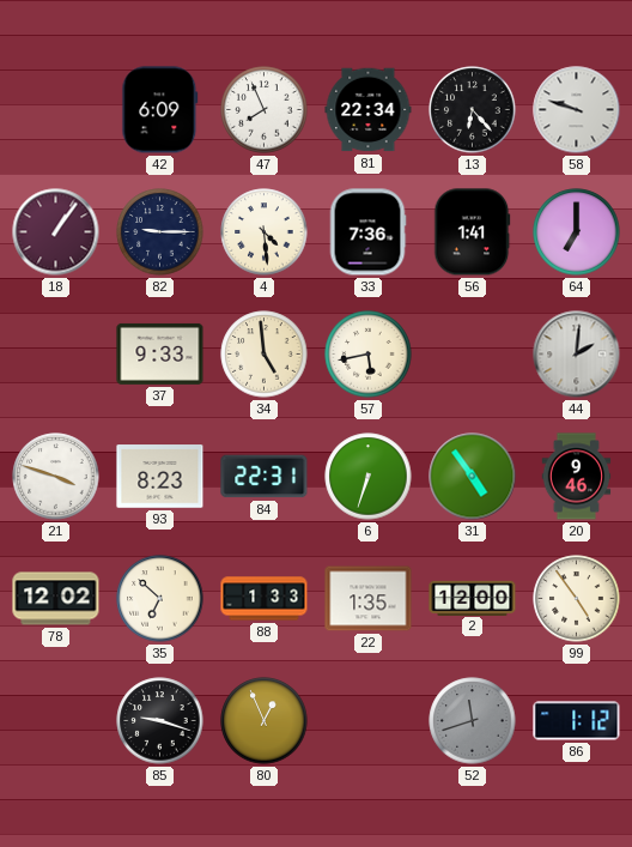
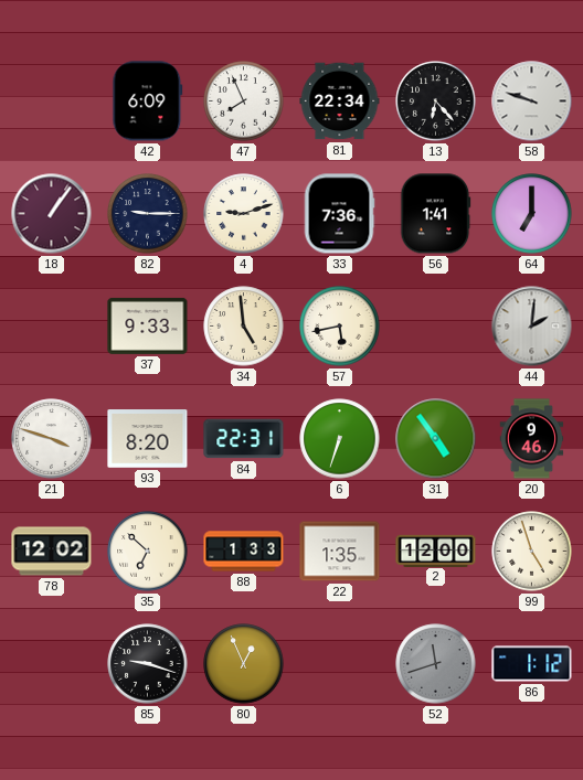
4: 4:29 -> 9:12 (244, 214)
93: 8:23 -> 8:20 (148, 439)
99: 4:54 -> 4:57 (532, 552)
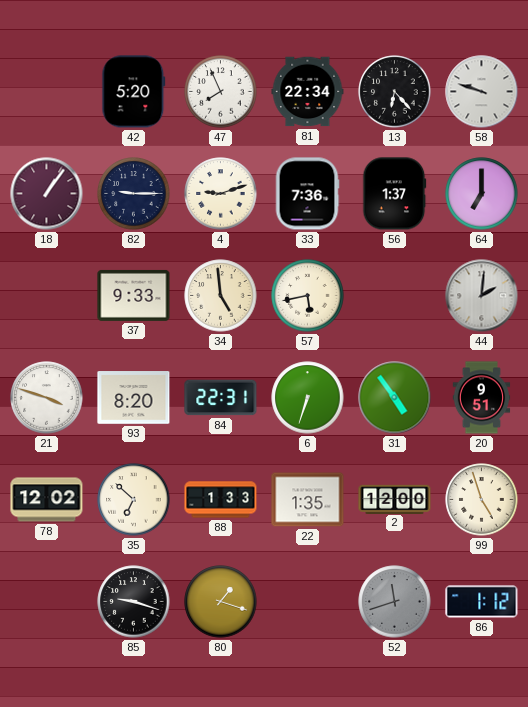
42: 6:09 -> 5:20 (134, 92)
56: 1:41 -> 1:37 (394, 194)
20: 9:46 -> 9:51 (482, 398)
80: 12:56 -> 1:18 (221, 602)
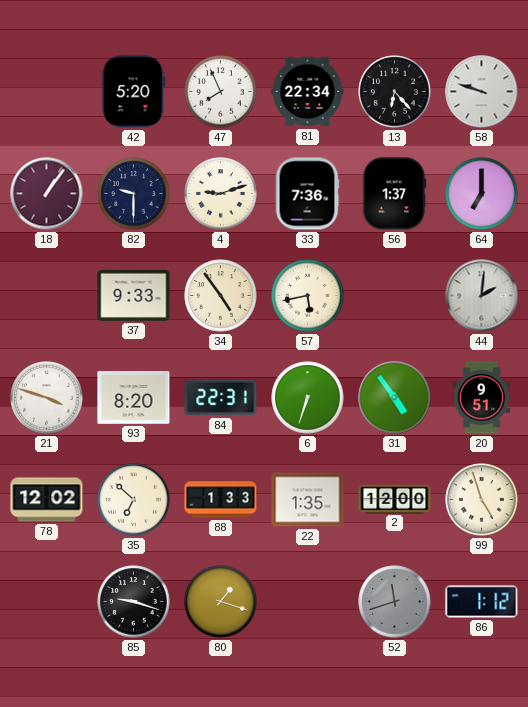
82: 9:15 -> 9:30 (134, 194)
34: 4:59 -> 4:54 (221, 296)
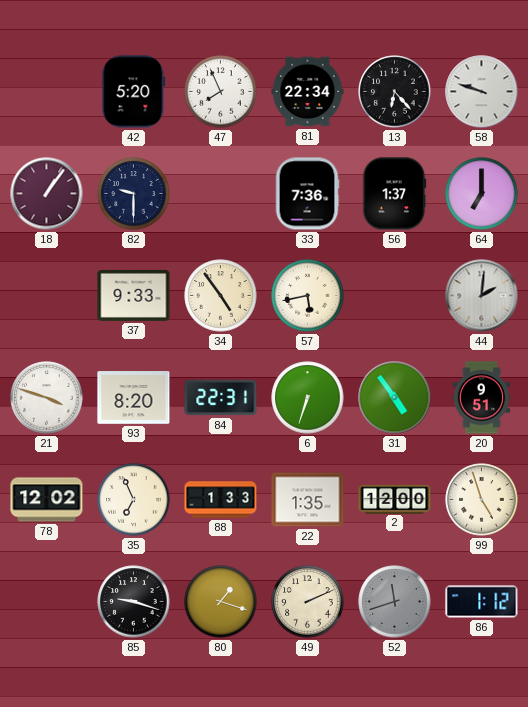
4: 9:12 -> none (221, 194)
35: 6:52 -> 6:56 (134, 500)
49: none -> 2:11 (308, 602)
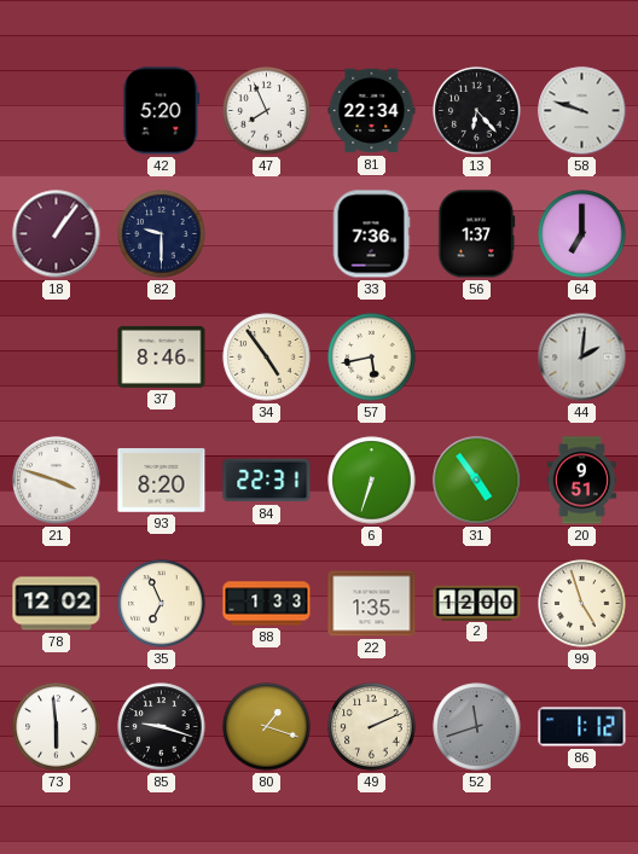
37: 9:33 -> 8:46 (162, 356)
73: none -> 5:59 (57, 727)
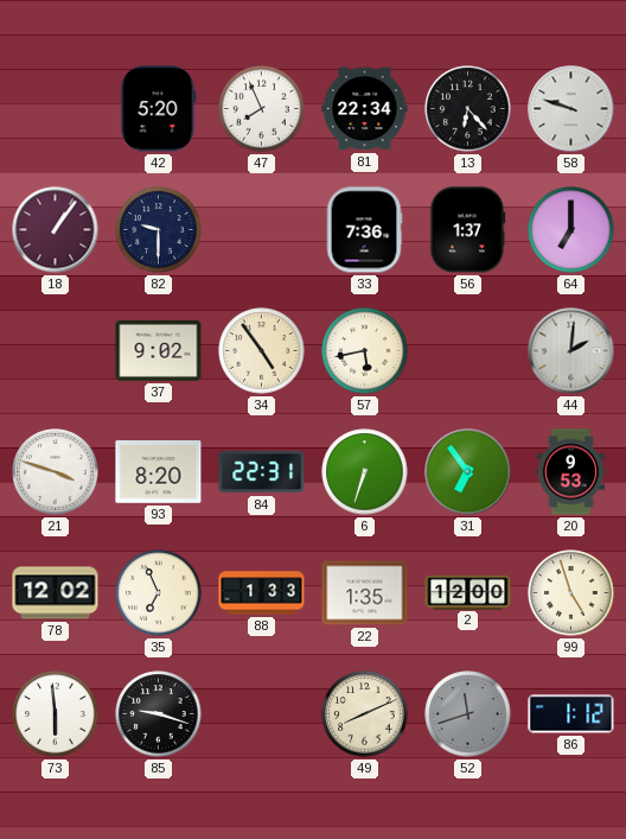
37: 8:46 -> 9:02 (159, 350)
31: 4:54 -> 6:54 (468, 472)
20: 9:51 -> 9:53 (571, 472)
80: 1:18 -> none (267, 727)
49: 2:11 -> 8:11 (365, 714)
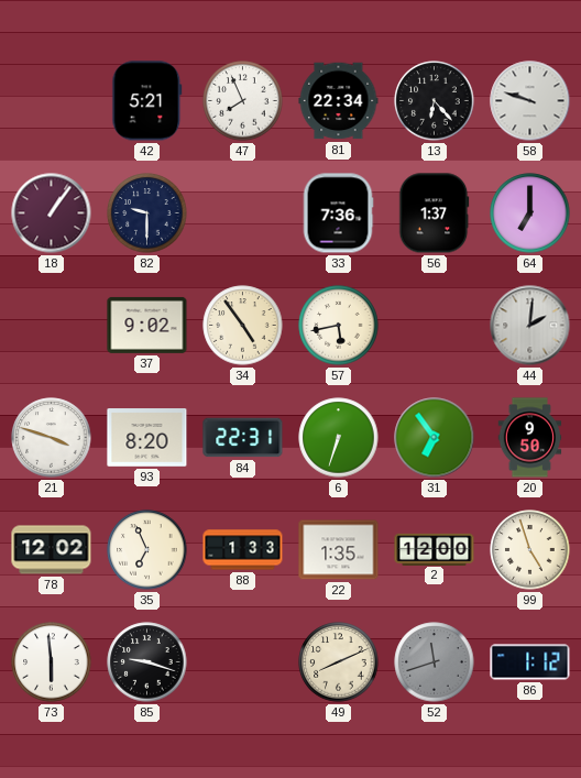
42: 5:20 -> 5:21 (147, 101)
20: 9:53 -> 9:50 (530, 438)
